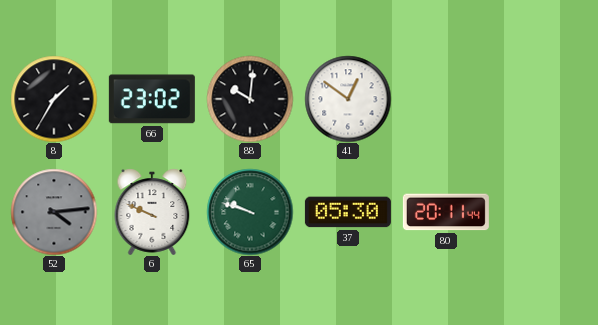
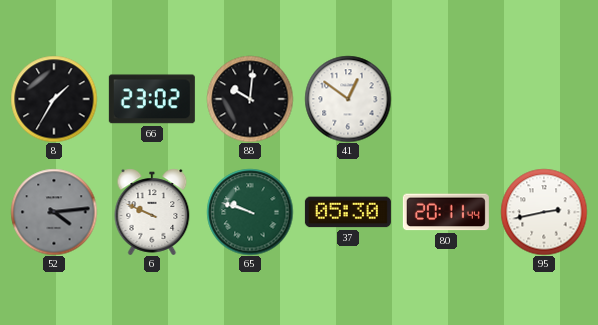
95: none -> 2:43 (544, 212)
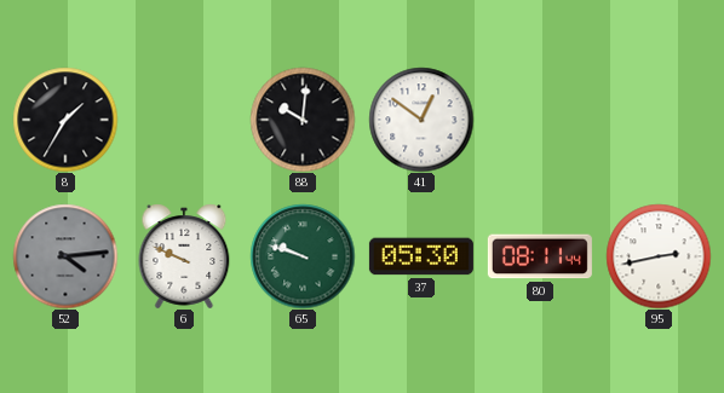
66: 23:02 -> none (152, 99)
80: 20:11 -> 08:11 (540, 256)
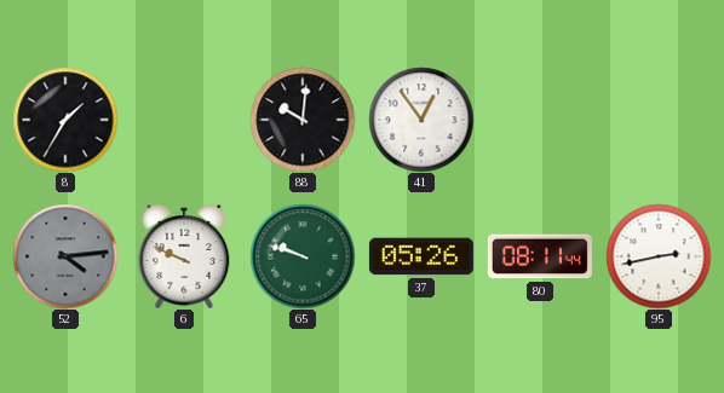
41: 12:51 -> 12:54 (421, 120)
37: 05:30 -> 05:26 (421, 256)
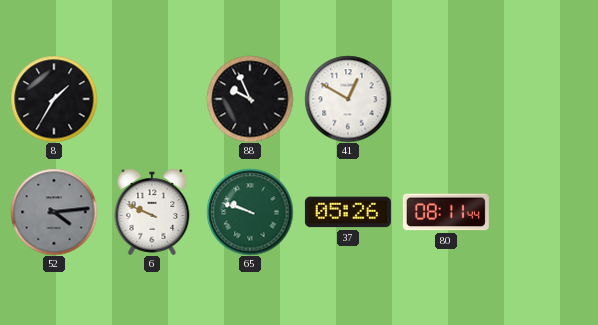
88: 10:01 -> 9:56 (250, 99)
41: 12:54 -> 12:50 (348, 99)
95: 2:43 -> none (659, 256)
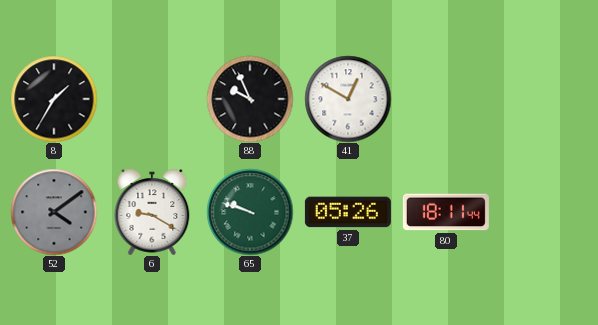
52: 4:14 -> 4:09 (54, 212)
6: 9:49 -> 9:20 (152, 212)
80: 08:11 -> 18:11 (446, 212)
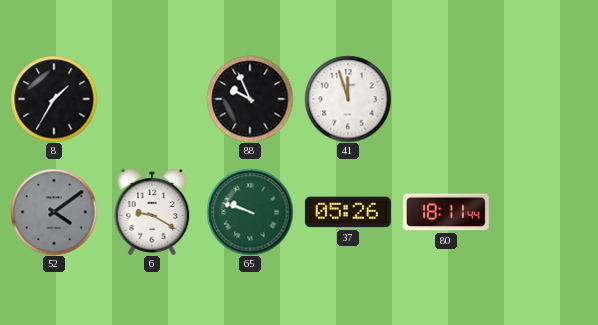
41: 12:50 -> 11:57 (348, 99)
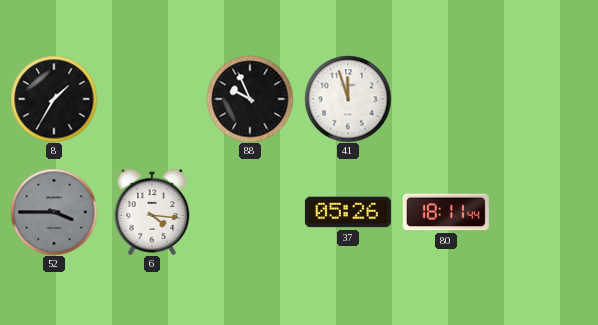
52: 4:09 -> 3:45 (54, 212)
6: 9:20 -> 4:16 (152, 212)
65: 9:48 -> none (250, 212)
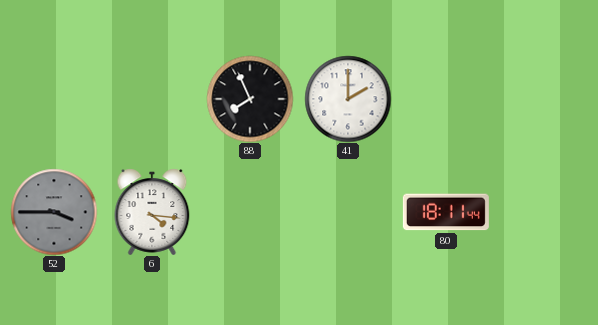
8: 1:35 -> none (54, 99)
88: 9:56 -> 7:56 (250, 99)
41: 11:57 -> 2:00 (348, 99)
37: 05:26 -> none (348, 212)
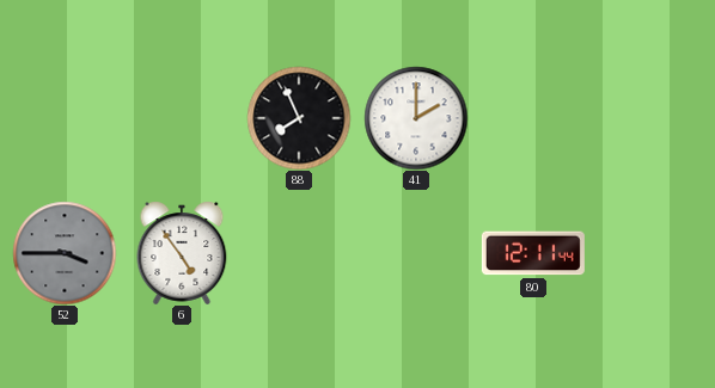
6: 4:16 -> 4:54 (182, 253)
80: 18:11 -> 12:11 (533, 253)
